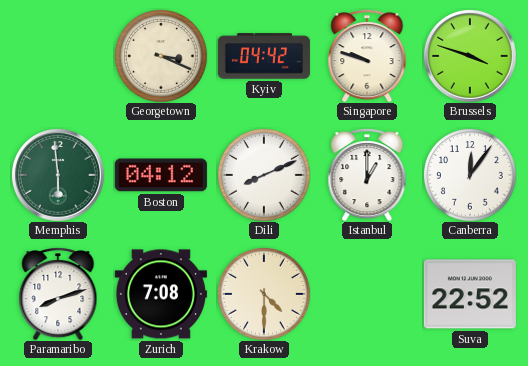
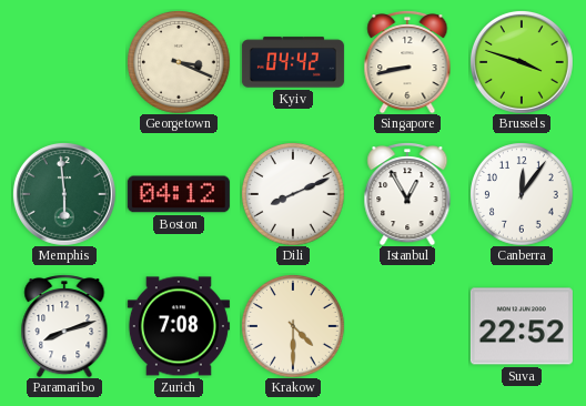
Singapore: 9:48 -> 8:43 (407, 62)
Istanbul: 1:00 -> 12:55 (407, 194)
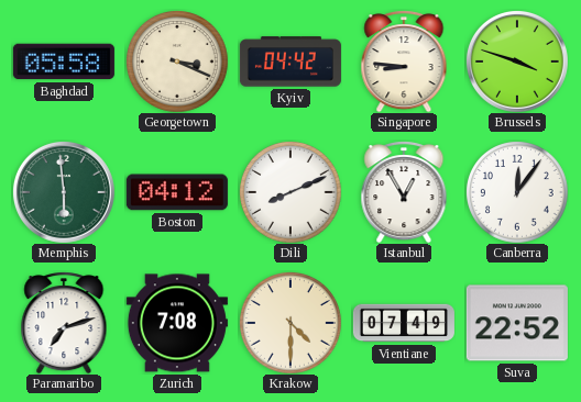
Baghdad: none -> 05:58 (64, 62)
Singapore: 8:43 -> 8:46 (404, 62)
Paramaribo: 8:12 -> 7:12 (64, 323)
Vientiane: none -> 07:49 (404, 323)
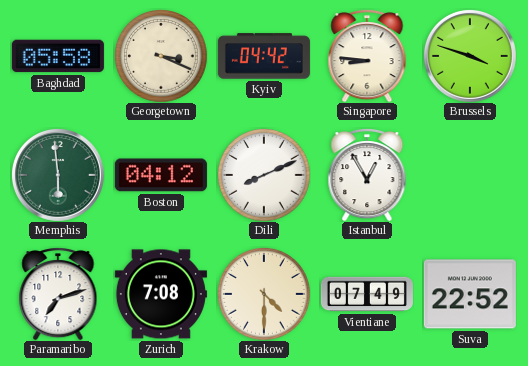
Canberra: 12:06 -> none (517, 192)
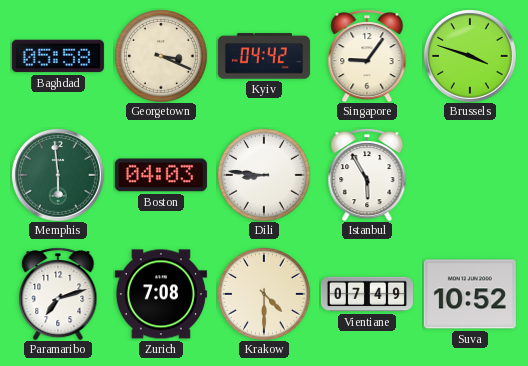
Singapore: 8:46 -> 9:06 (367, 56)
Boston: 04:12 -> 04:03 (161, 175)
Dili: 8:11 -> 8:46 (264, 175)
Istanbul: 12:55 -> 5:55 (367, 175)
Suva: 22:52 -> 10:52 (470, 294)
